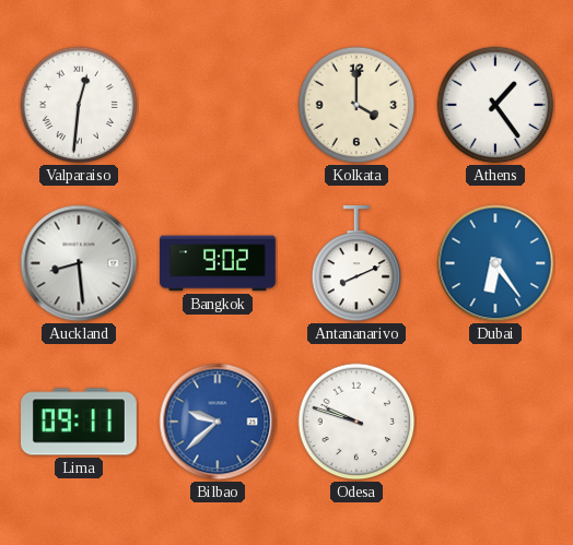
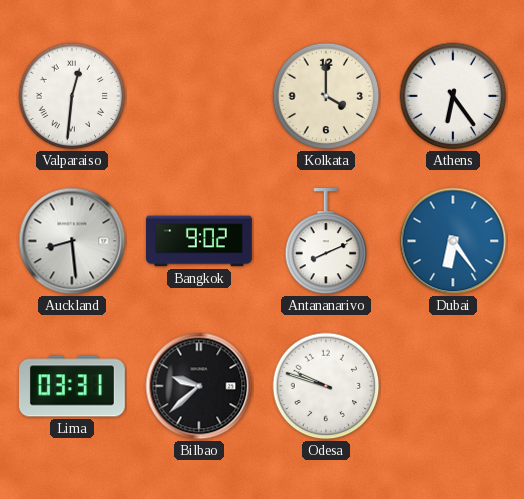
Athens: 1:24 -> 6:24 (453, 96)
Lima: 09:11 -> 03:31 (73, 386)
Bilbao dial: blue -> black (199, 386)
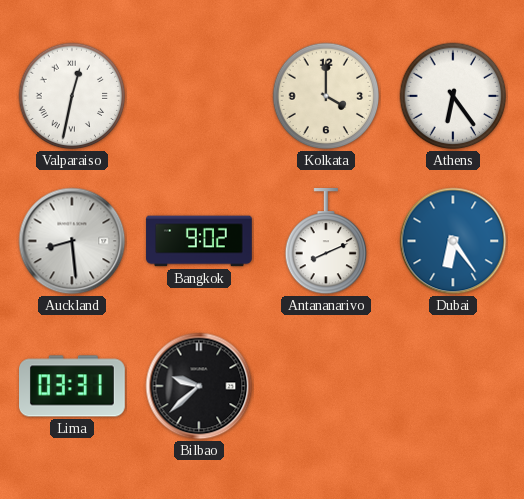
Valparaiso: 12:31 -> 12:32 (72, 96)
Odesa: 9:48 -> none (326, 386)
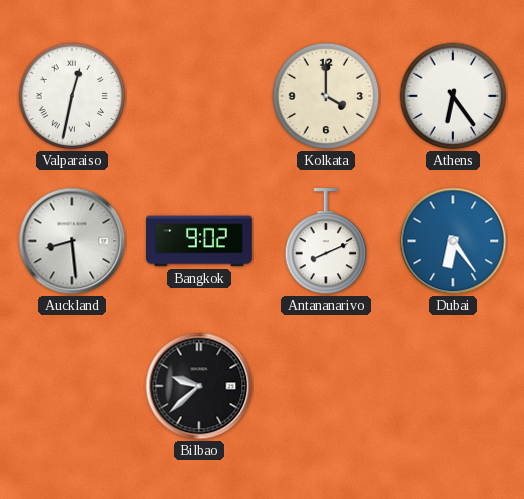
Lima: 03:31 -> none (73, 386)
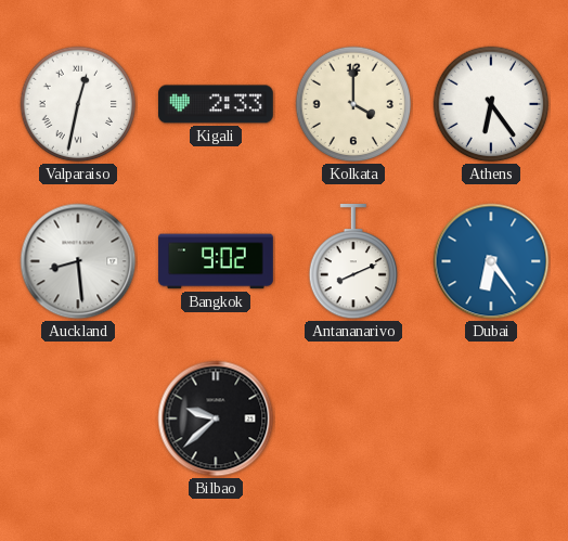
Kigali: none -> 2:33 (217, 104)
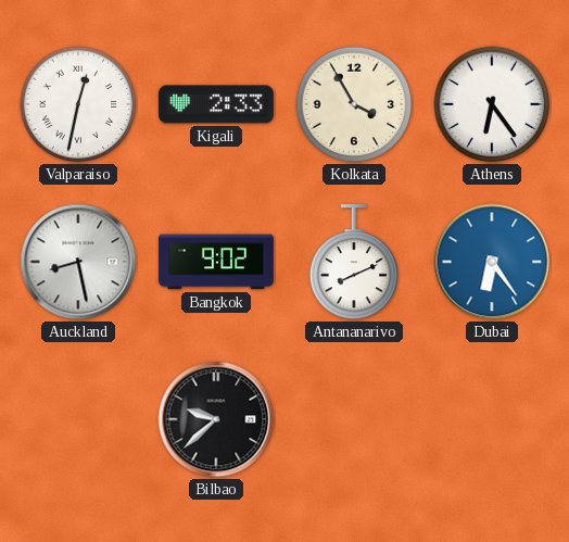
Kolkata: 4:00 -> 3:55 (354, 104)
Auckland: 8:29 -> 8:28 (78, 262)
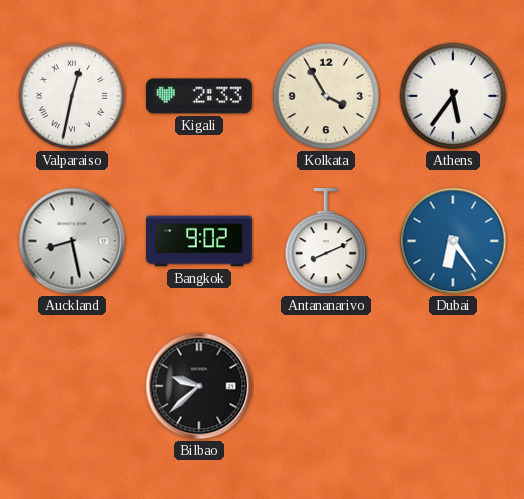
Athens: 6:24 -> 5:36 (453, 96)
